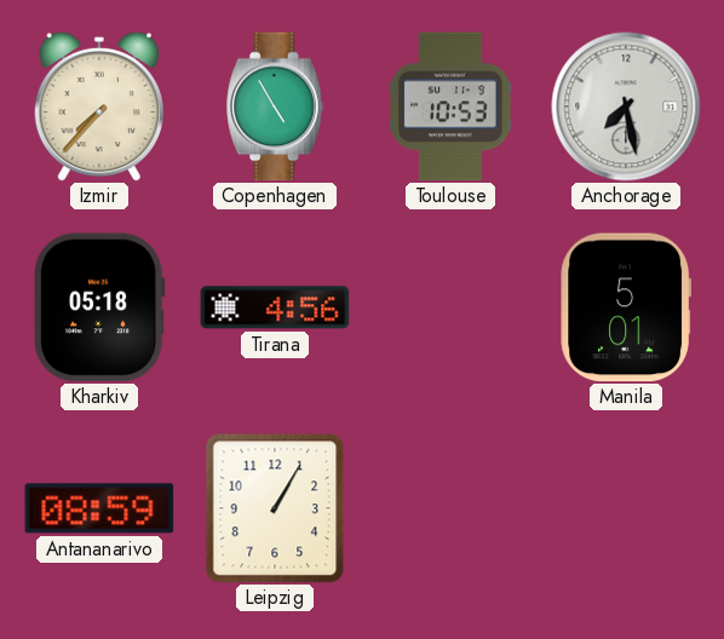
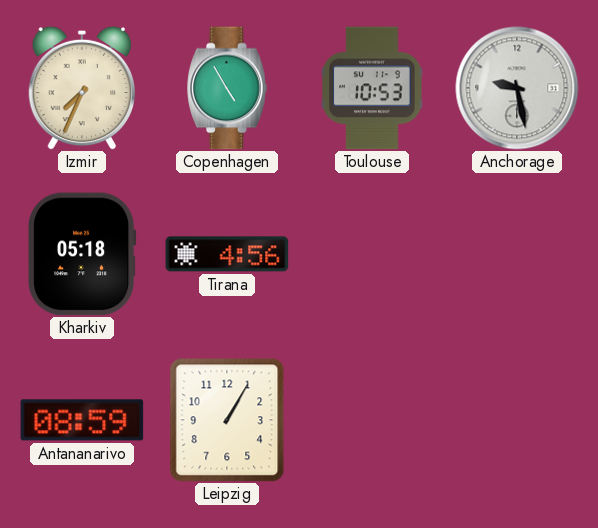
Izmir: 7:37 -> 7:34 (81, 88)
Anchorage: 7:28 -> 9:28 (517, 88)
Manila: 5:01 -> none (626, 307)
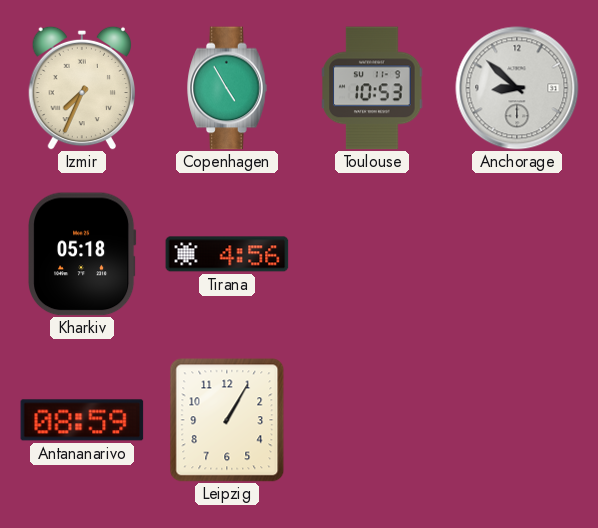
Anchorage: 9:28 -> 8:52 (517, 88)
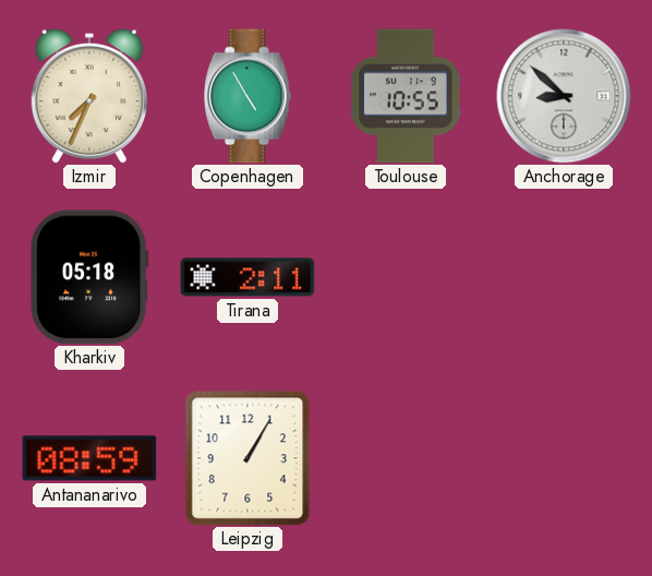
Toulouse: 10:53 -> 10:55 (406, 96)
Tirana: 4:56 -> 2:11 (247, 277)
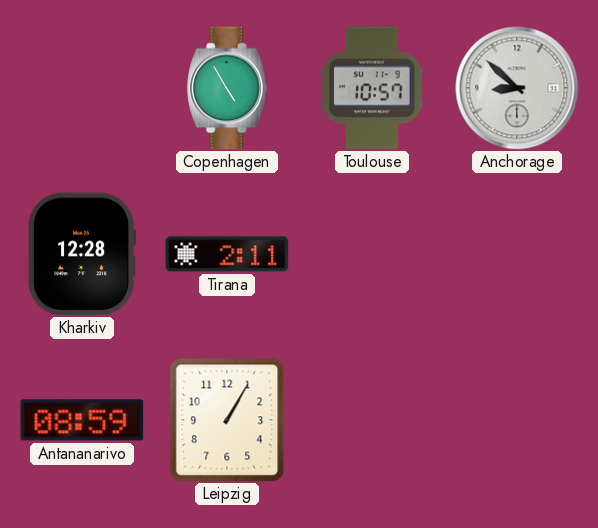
Izmir: 7:34 -> none (88, 96)
Toulouse: 10:55 -> 10:57 (372, 88)
Kharkiv: 05:18 -> 12:28 (83, 254)
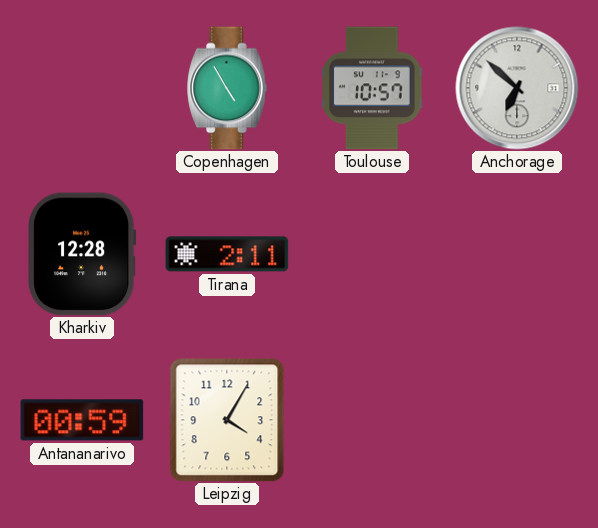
Anchorage: 8:52 -> 6:52 (517, 88)
Antananarivo: 08:59 -> 00:59 (82, 420)
Leipzig: 1:05 -> 4:05 (227, 420)
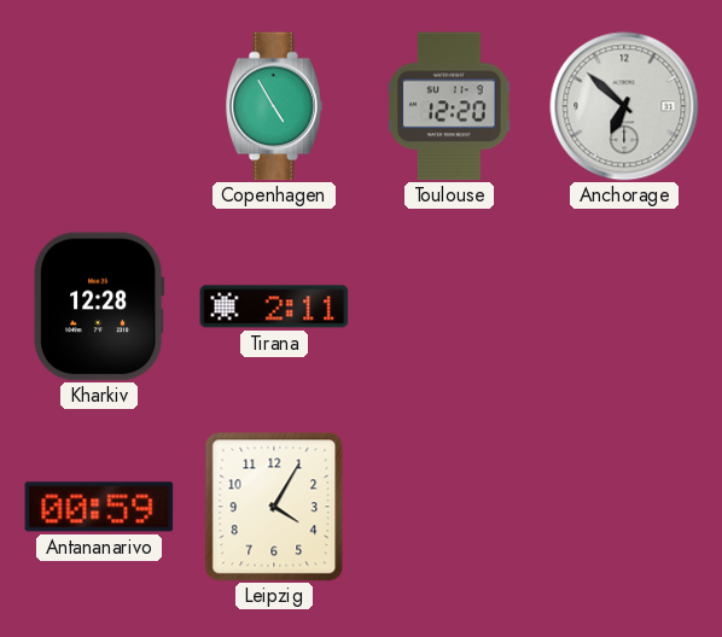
Toulouse: 10:57 -> 12:20 (449, 106)
